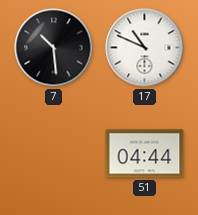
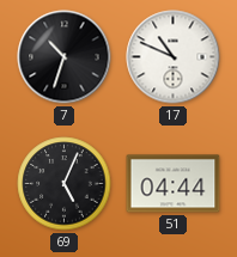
7: 10:29 -> 10:33 (65, 57)
69: none -> 5:04 (65, 184)
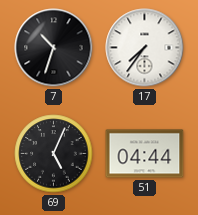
17: 10:49 -> 7:36 (145, 48)
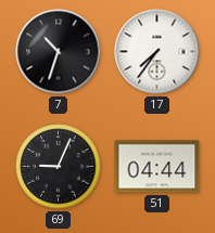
69: 5:04 -> 9:04 (59, 167)
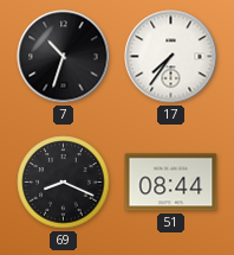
69: 9:04 -> 8:19 (64, 183)
51: 04:44 -> 08:44 (171, 183)
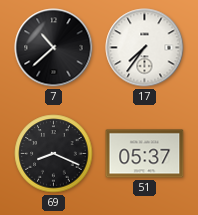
7: 10:33 -> 10:38 (54, 48)
51: 08:44 -> 05:37 (145, 154)
